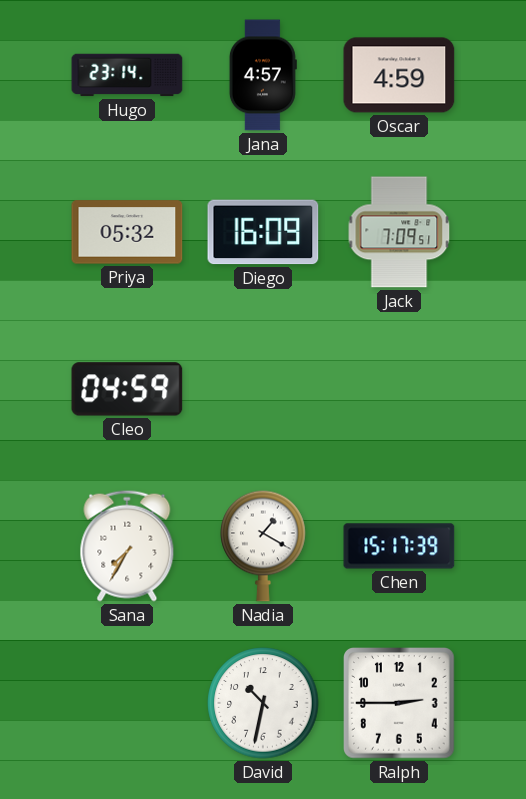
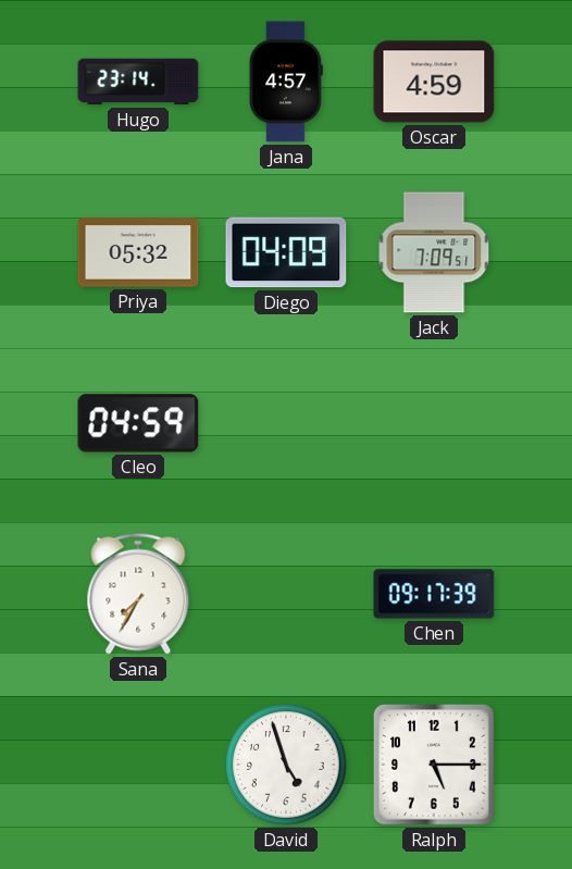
Diego: 16:09 -> 04:09 (286, 252)
Nadia: 1:20 -> none (263, 546)
Chen: 15:17 -> 09:17 (434, 594)
David: 10:32 -> 4:57 (286, 765)
Ralph: 2:45 -> 5:15 (434, 765)
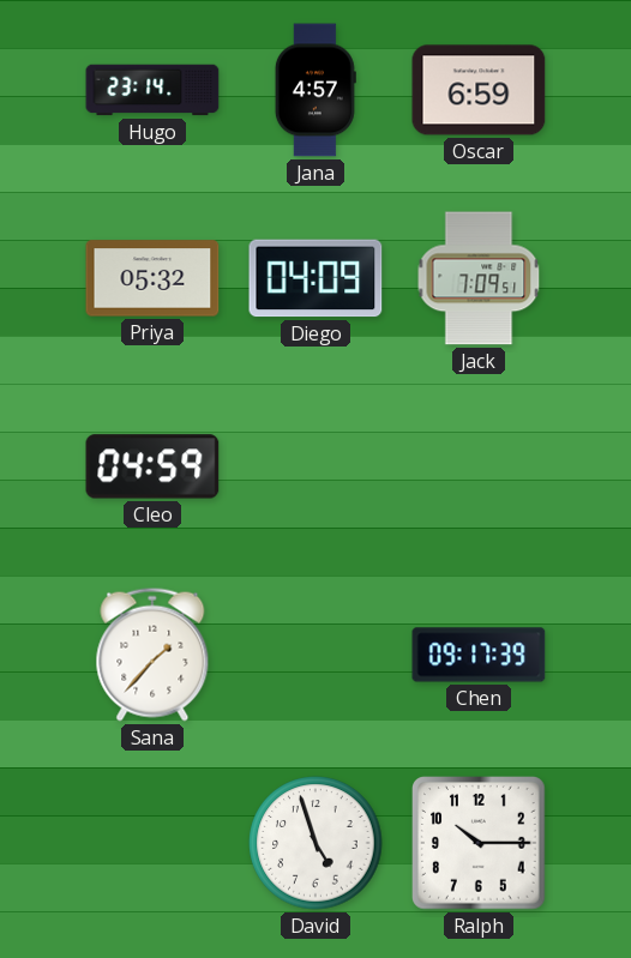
Oscar: 4:59 -> 6:59 (479, 90)
Sana: 7:35 -> 1:37 (152, 655)
Ralph: 5:15 -> 10:15 (479, 843)
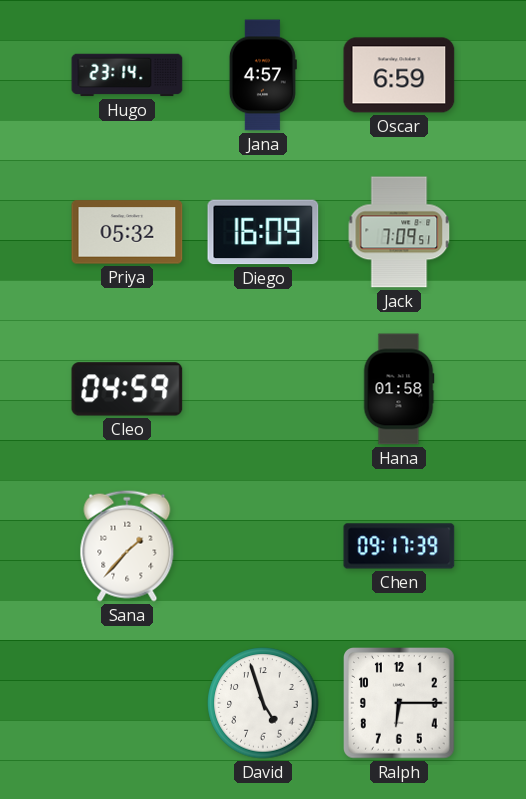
Diego: 04:09 -> 16:09 (263, 232)
Hana: none -> 01:58 (399, 389)
Ralph: 10:15 -> 6:15 (399, 703)
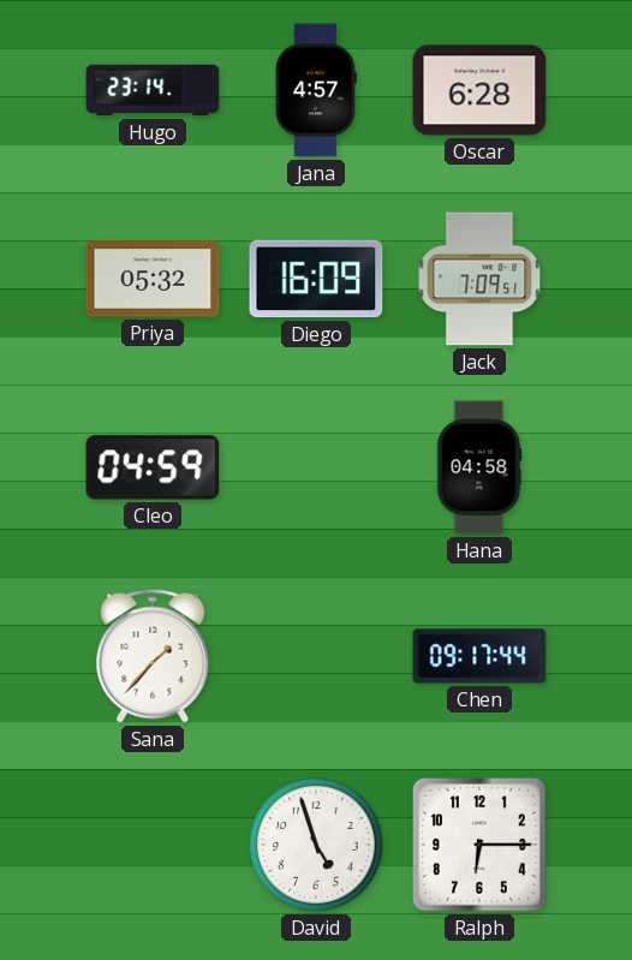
Oscar: 6:59 -> 6:28 (479, 90)
Hana: 01:58 -> 04:58 (479, 467)
Chen: 09:17:39 -> 09:17:44 (479, 656)
